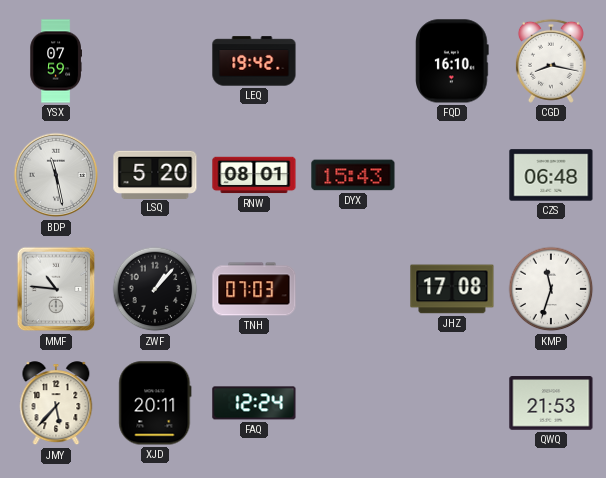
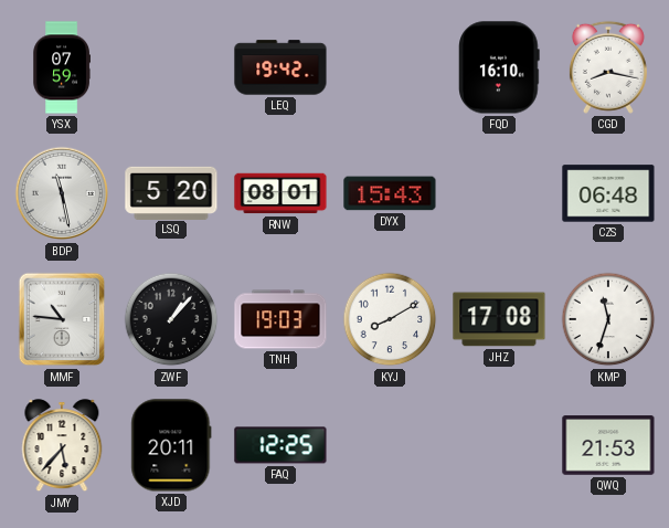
TNH: 07:03 -> 19:03 (280, 319)
KYJ: none -> 8:10 (390, 319)
FAQ: 12:24 -> 12:25 (280, 445)
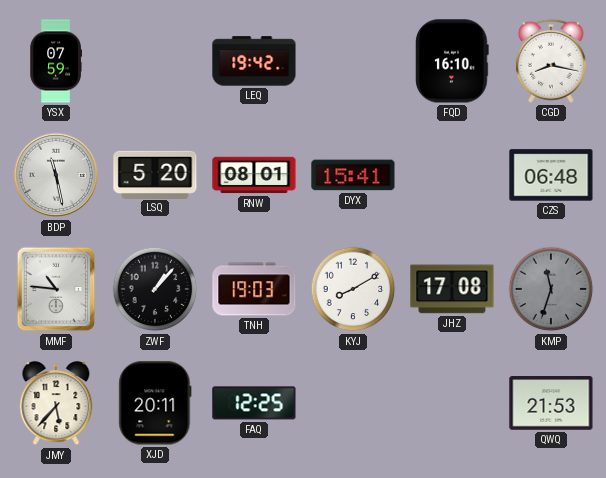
DYX: 15:43 -> 15:41 (353, 175)
KMP dial: white -> grey (551, 289)
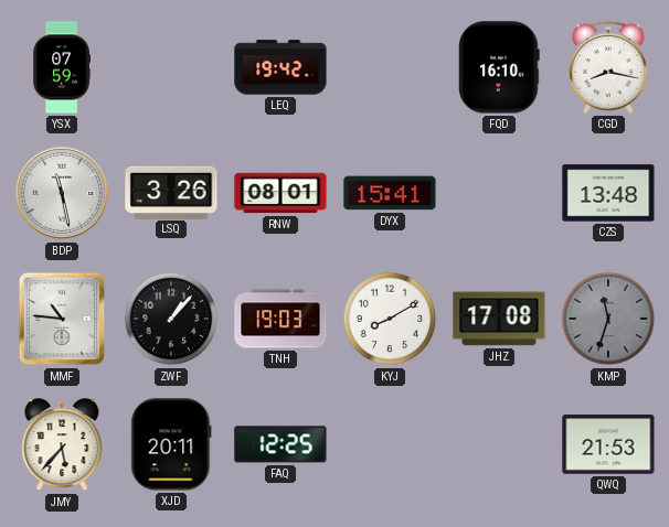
LSQ: 5:20 -> 3:26 (171, 192)
CZS: 06:48 -> 13:48 (608, 193)
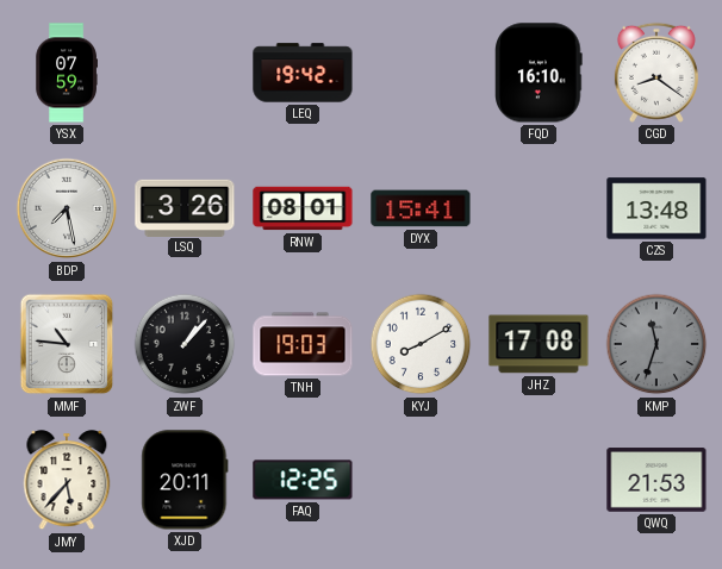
CGD: 8:17 -> 8:21 (656, 73)
BDP: 11:28 -> 7:28 (67, 208)
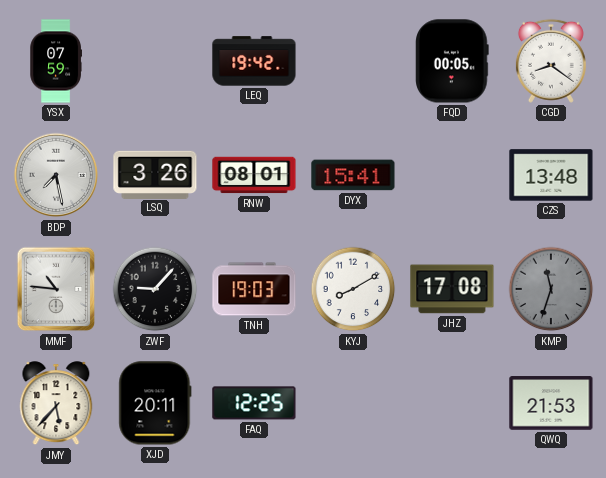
FQD: 16:10 -> 00:05 (452, 61)
ZWF: 1:07 -> 9:07 (155, 289)
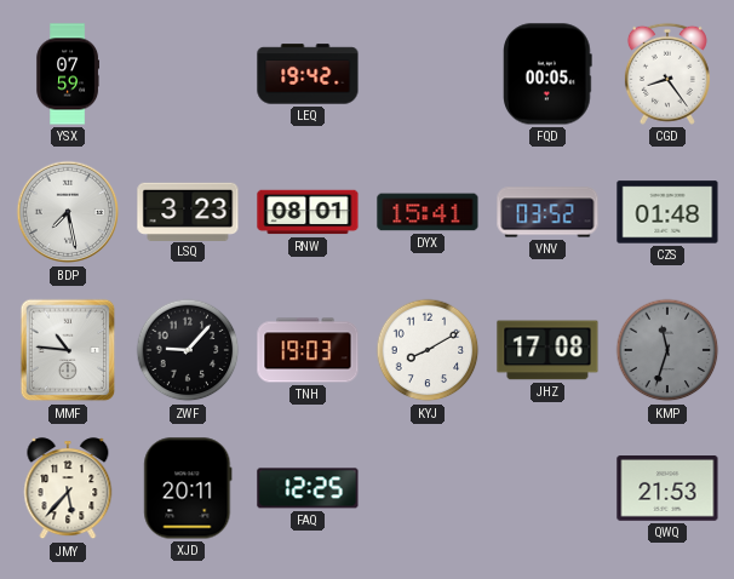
CGD: 8:21 -> 8:24 (667, 74)
LSQ: 3:26 -> 3:23 (188, 211)
VNV: none -> 03:52 (547, 212)
CZS: 13:48 -> 01:48 (667, 212)
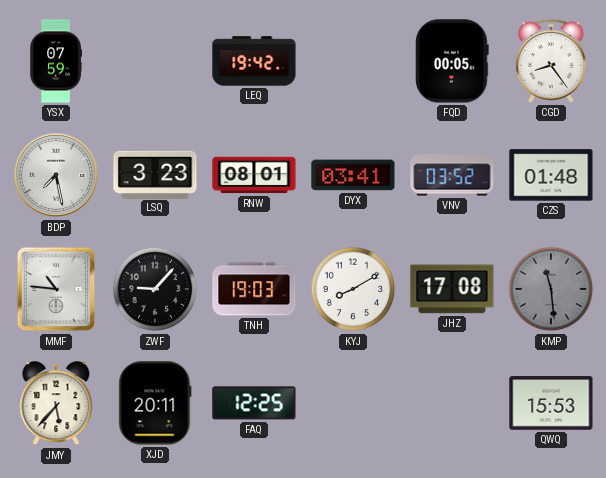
DYX: 15:41 -> 03:41 (353, 175)
KMP: 11:33 -> 11:29 (551, 289)
QWQ: 21:53 -> 15:53 (551, 403)
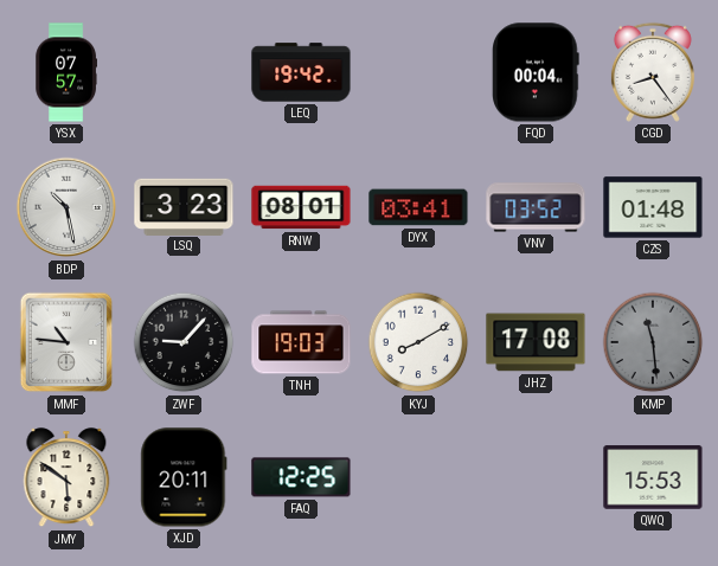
YSX: 07:59 -> 07:57 (65, 72)
FQD: 00:05 -> 00:04 (536, 72)
BDP: 7:28 -> 10:28 (66, 207)
JMY: 5:37 -> 5:51 (66, 478)
